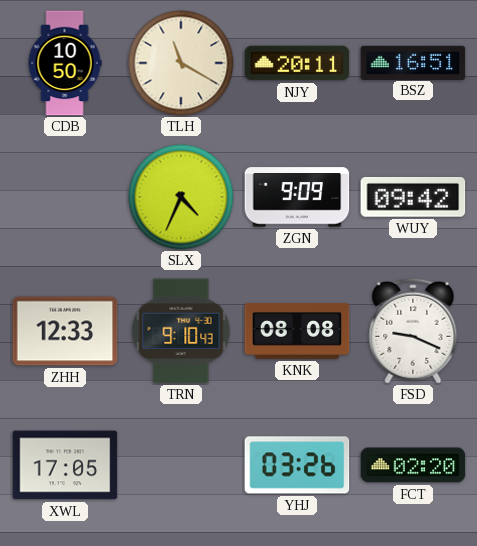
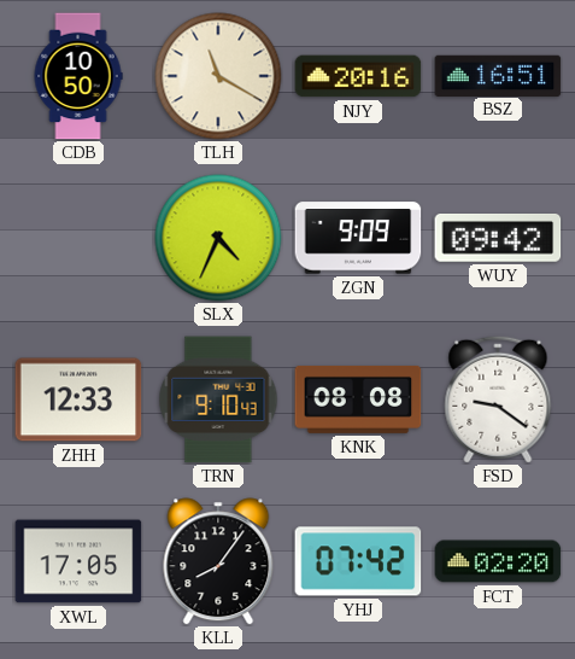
NJY: 20:11 -> 20:16 (358, 76)
FSD: 9:19 -> 9:21 (498, 400)
KLL: none -> 8:06 (218, 561)
YHJ: 03:26 -> 07:42 (358, 561)
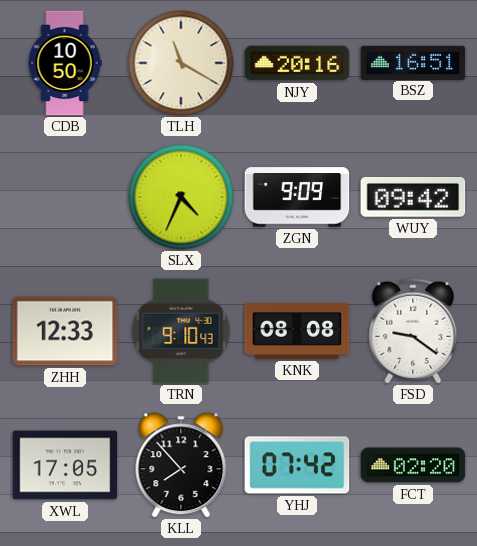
KLL: 8:06 -> 7:53 (181, 465)
